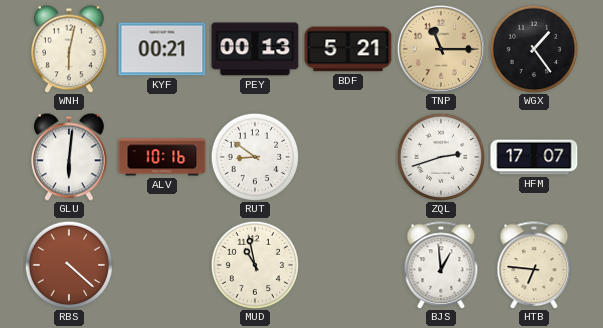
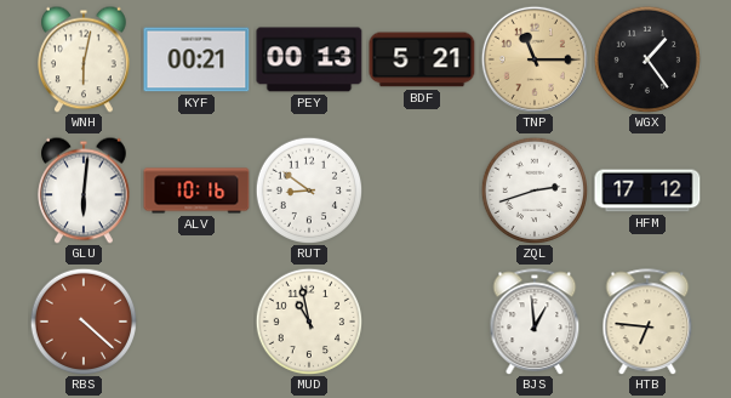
HFM: 17:07 -> 17:12 (647, 191)
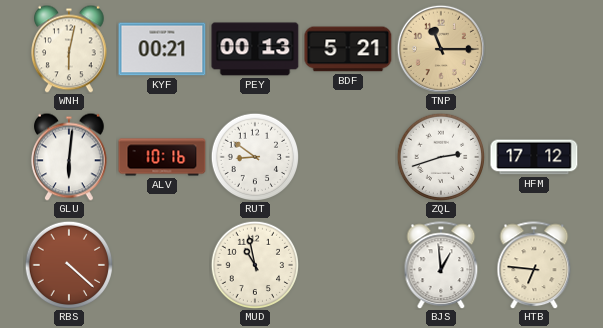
WGX: 1:24 -> none (646, 58)
